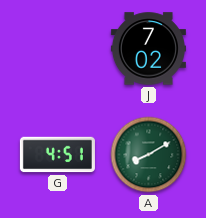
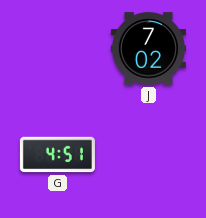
A: 8:10 -> none (149, 155)
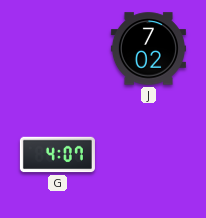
G: 4:51 -> 4:07 (57, 155)
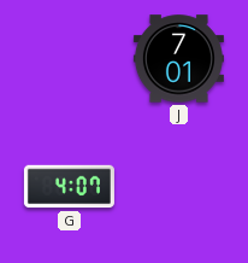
J: 7:02 -> 7:01 (178, 59)
